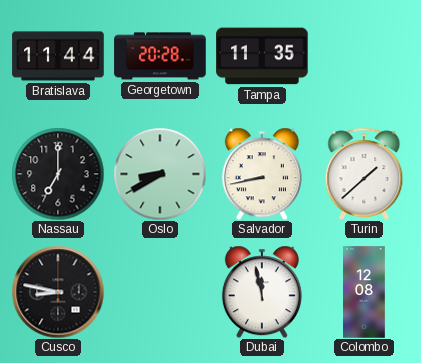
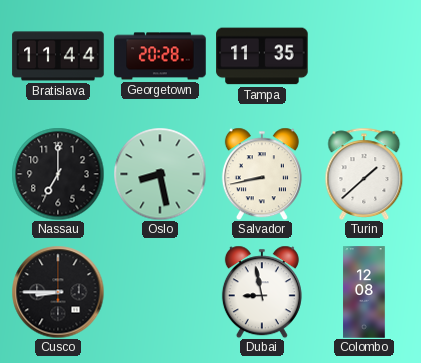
Oslo: 8:40 -> 8:28 (160, 174)
Cusco: 8:47 -> 8:45 (58, 292)
Dubai: 11:58 -> 8:58 (262, 292)
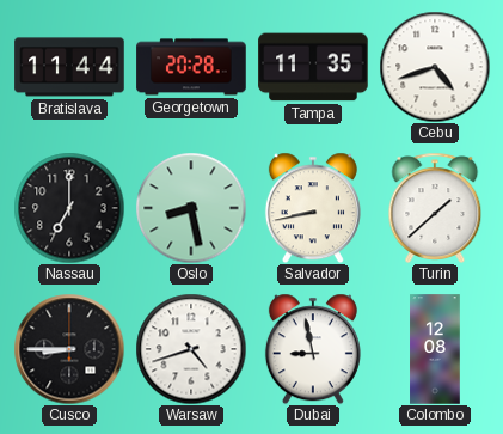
Cebu: none -> 4:42 (435, 67)
Warsaw: none -> 4:42 (191, 349)
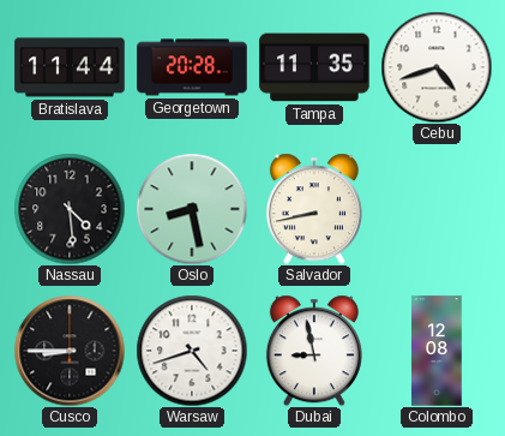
Nassau: 7:00 -> 4:29 (70, 209)
Turin: 1:38 -> none (435, 208)
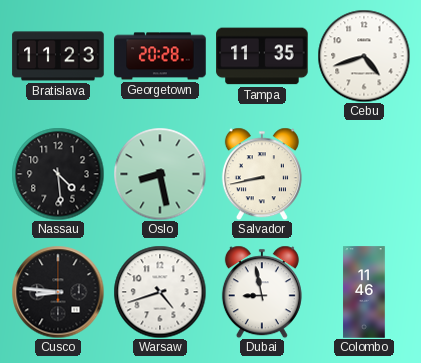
Bratislava: 11:44 -> 11:23 (58, 56)
Cusco: 8:45 -> 8:46 (58, 292)
Colombo: 12:08 -> 11:46 (364, 292)
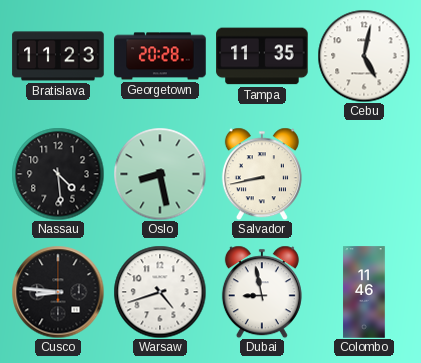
Cebu: 4:42 -> 5:02 (364, 56)
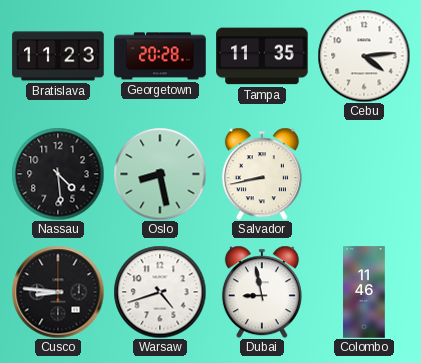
Cebu: 5:02 -> 4:14 (364, 56)
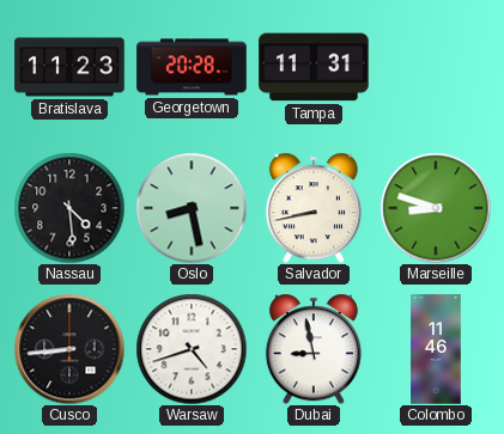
Tampa: 11:35 -> 11:31 (314, 67)
Cebu: 4:14 -> none (364, 56)
Marseille: none -> 8:48 (436, 208)
Cusco: 8:46 -> 8:44 (69, 349)
